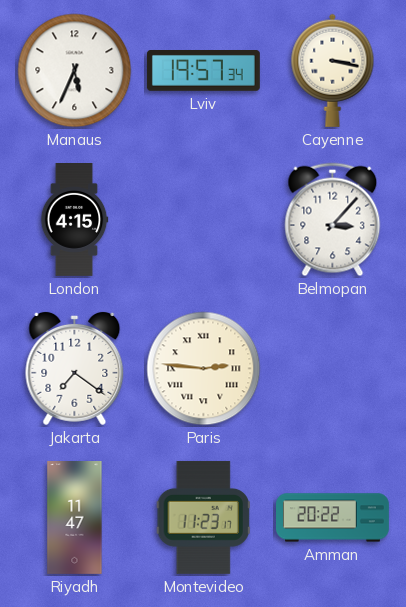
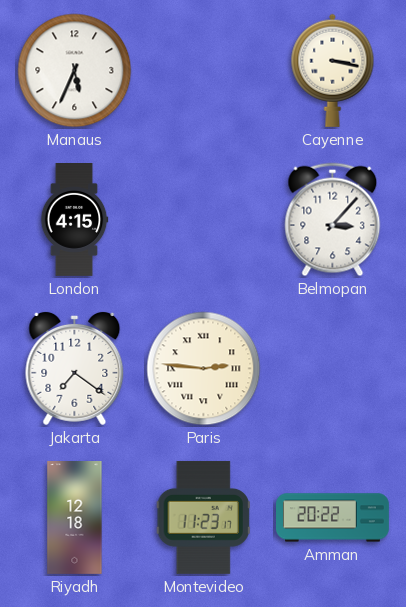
Lviv: 19:57 -> none (203, 71)
Riyadh: 11:47 -> 12:18 (75, 518)
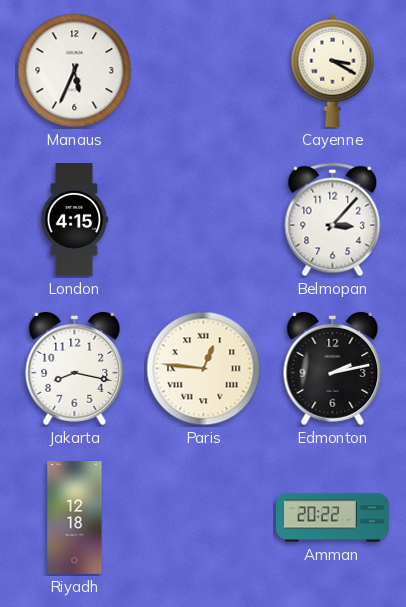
Cayenne: 3:17 -> 3:20 (333, 70)
Jakarta: 7:21 -> 8:17 (75, 368)
Paris: 2:46 -> 12:46 (204, 369)
Edmonton: none -> 2:13 (333, 368)
Montevideo: 11:23 -> none (203, 517)
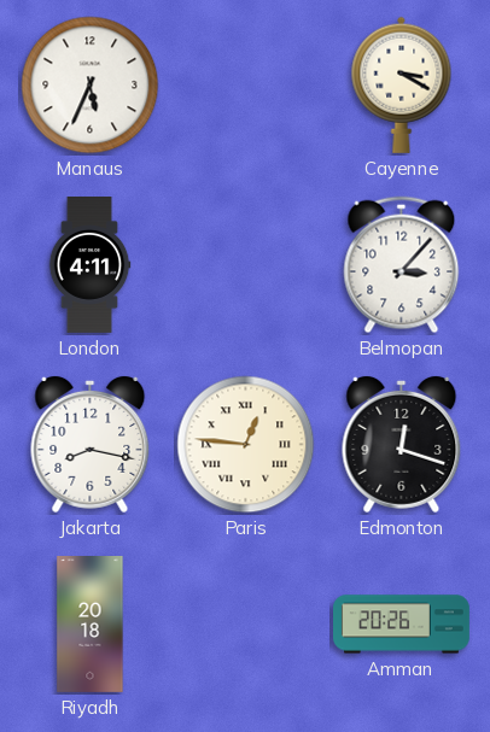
London: 4:15 -> 4:11 (89, 265)
Edmonton: 2:13 -> 12:18 (402, 444)
Riyadh: 12:18 -> 20:18 (91, 625)
Amman: 20:22 -> 20:26 (402, 625)
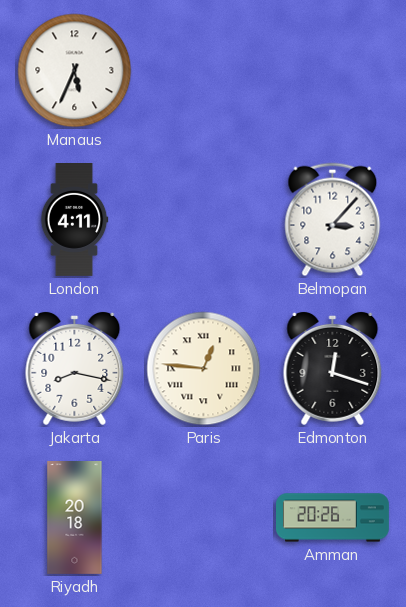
Cayenne: 3:20 -> none (402, 84)
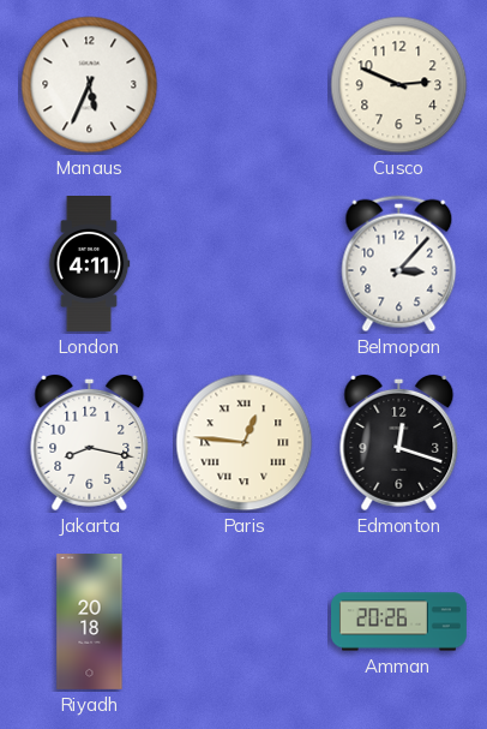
Cusco: none -> 2:49 (399, 85)
